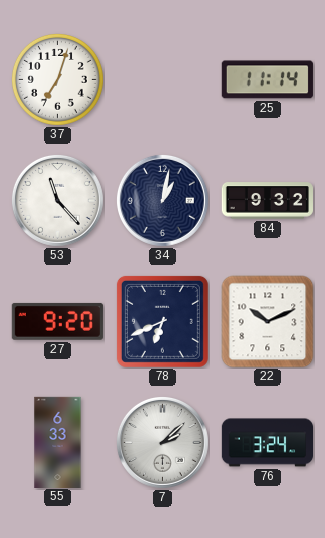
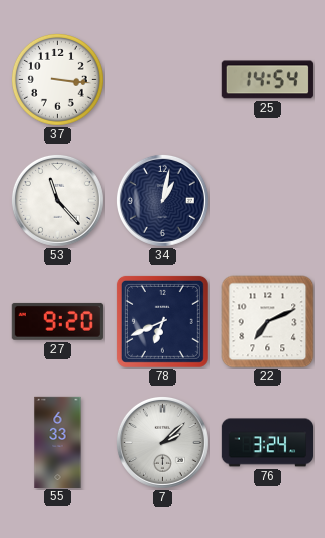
37: 7:03 -> 3:16 (58, 80)
25: 11:14 -> 14:54 (267, 80)
84: 9:32 -> none (267, 201)
22: 10:11 -> 7:11 (268, 322)
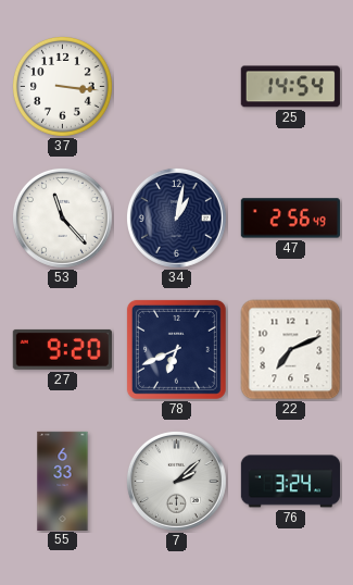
47: none -> 2:56 (290, 219)
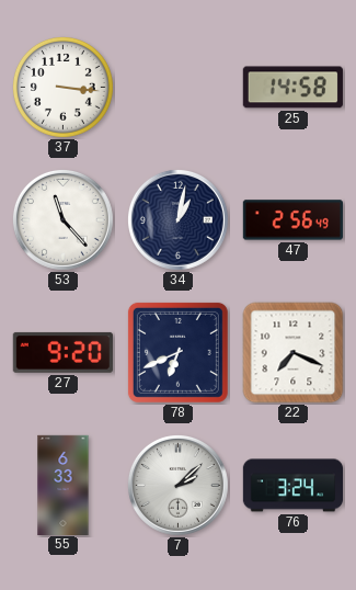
25: 14:54 -> 14:58 (292, 88)
22: 7:11 -> 7:19 (294, 353)
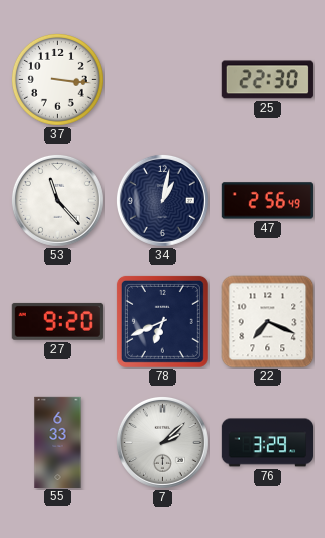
25: 14:58 -> 22:30 (267, 80)
76: 3:24 -> 3:29 (267, 443)
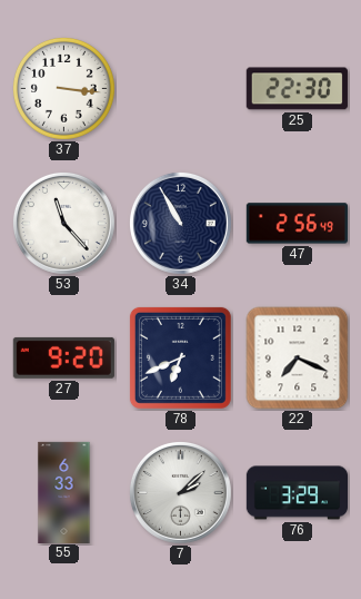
34: 1:02 -> 10:55 (180, 223)
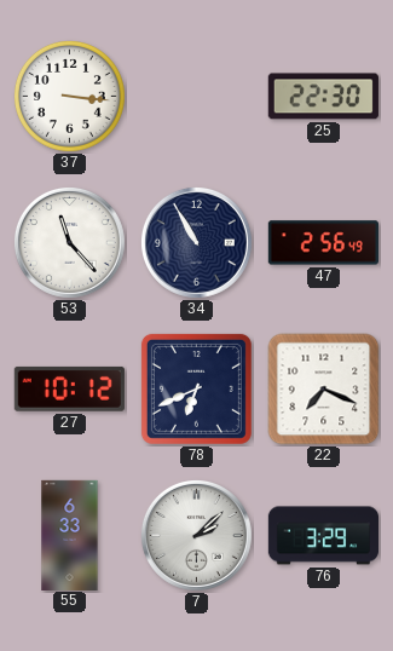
27: 9:20 -> 10:12 (69, 388)
